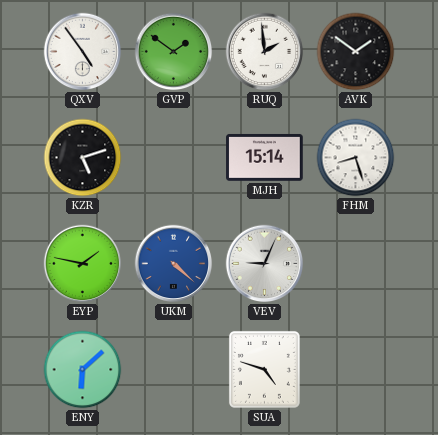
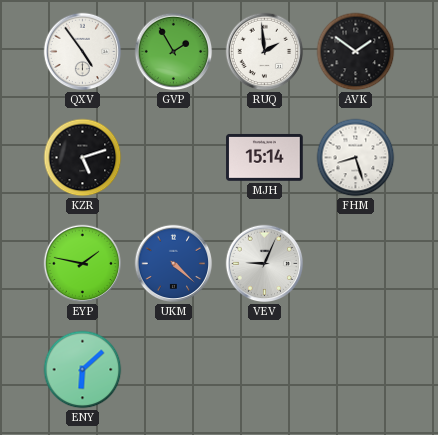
GVP: 1:51 -> 1:55 (174, 52)
SUA: 4:48 -> none (264, 369)
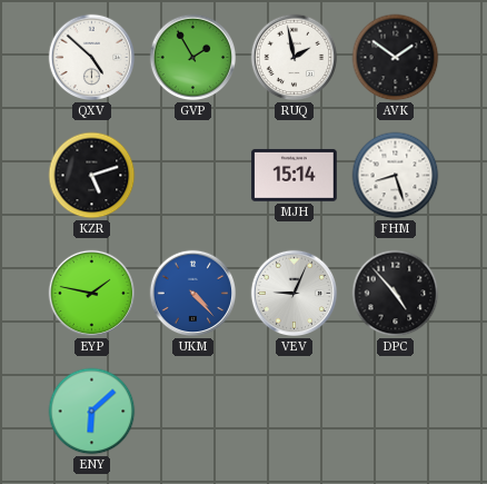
QXV: 4:54 -> 4:52 (92, 58)
RUQ: 1:59 -> 1:58 (295, 58)
UKM: 4:22 -> 4:23 (193, 294)
DPC: none -> 4:53 (396, 294)
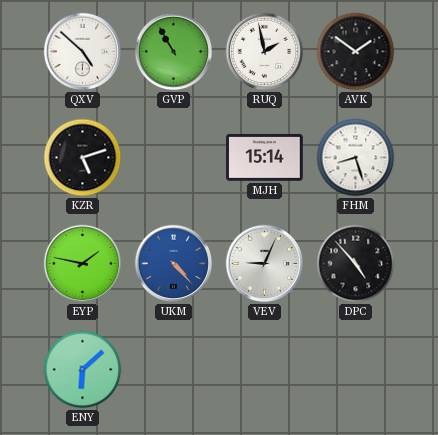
GVP: 1:55 -> 10:55 (174, 52)
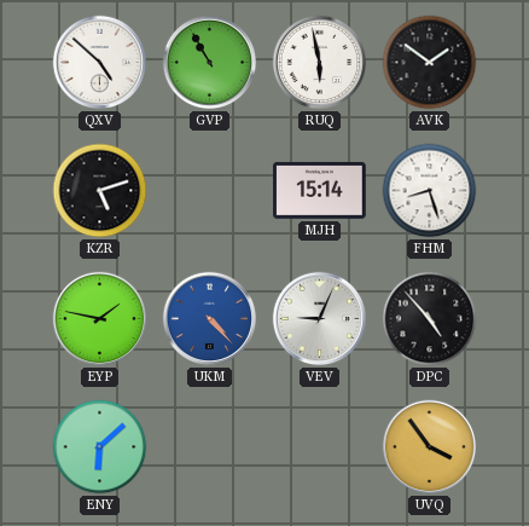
RUQ: 1:58 -> 5:58 (320, 63)
UVQ: none -> 3:54 (430, 447)
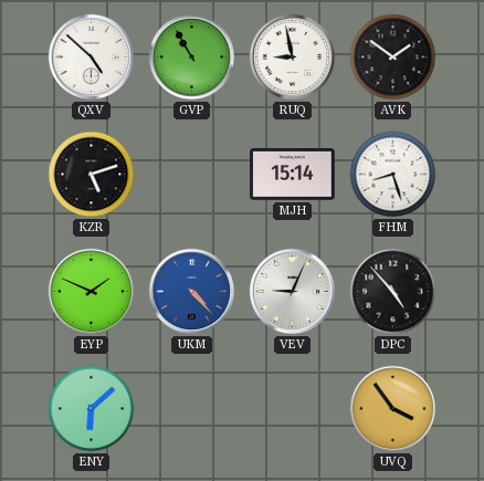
RUQ: 5:58 -> 8:58 (293, 57)
EYP: 1:47 -> 1:49 (92, 292)
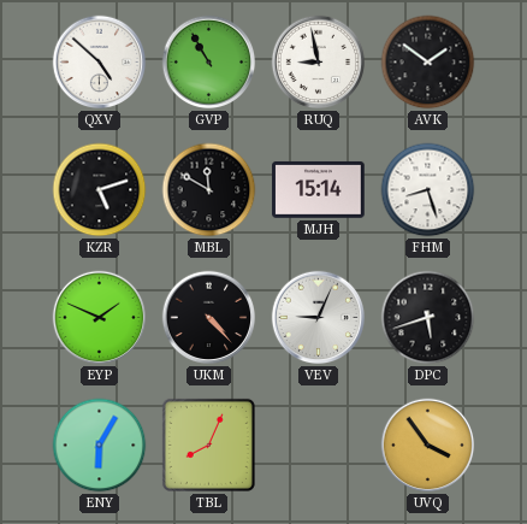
MBL: none -> 11:50 (209, 190)
UKM dial: blue -> black (209, 318)
DPC: 4:53 -> 5:42 (428, 318)
ENY: 6:08 -> 6:05 (100, 446)
TBL: none -> 8:04 (208, 444)
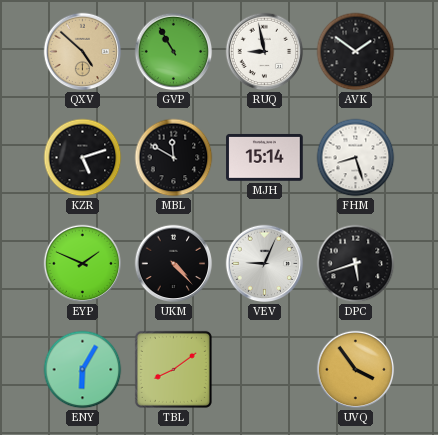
QXV dial: white -> champagne (83, 52)
TBL: 8:04 -> 8:09 (173, 369)
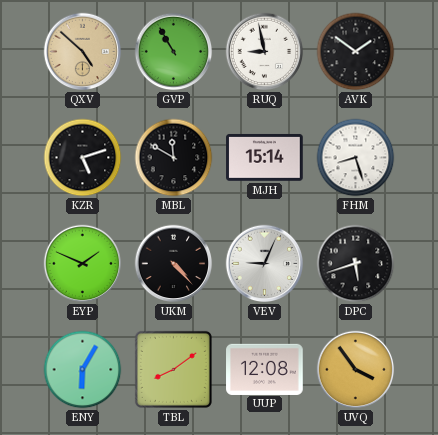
UUP: none -> 12:08 (265, 369)
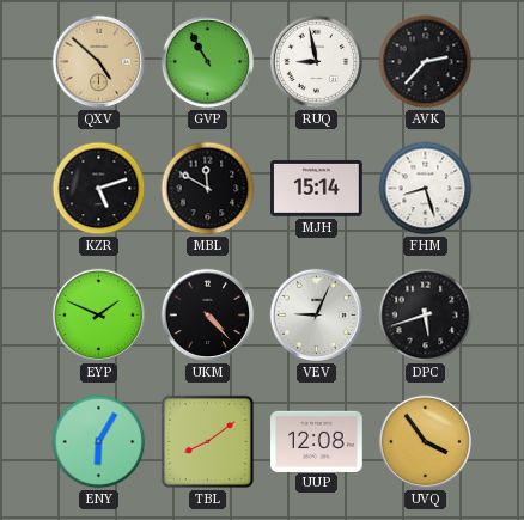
AVK: 1:51 -> 2:37 (426, 62)
